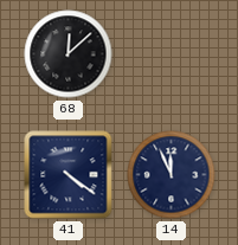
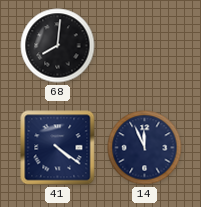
68: 12:08 -> 8:01 (58, 46)
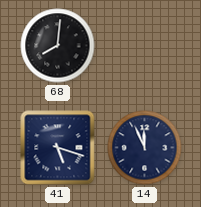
41: 4:21 -> 5:18 (58, 148)
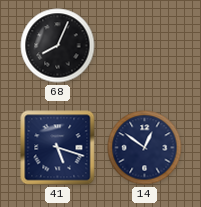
68: 8:01 -> 8:04 (58, 46)
14: 11:56 -> 12:51 (145, 148)
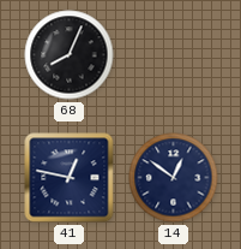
41: 5:18 -> 12:47 (70, 178)
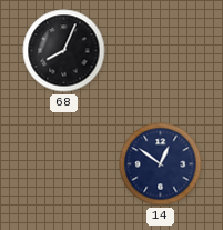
41: 12:47 -> none (70, 178)
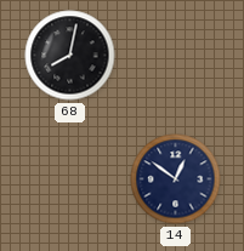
68: 8:04 -> 8:02 (70, 56)
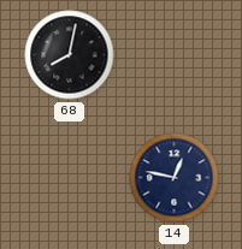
14: 12:51 -> 12:47 (175, 178)
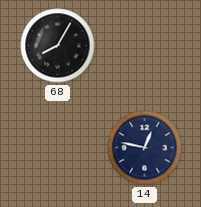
68: 8:02 -> 8:05 (58, 46)
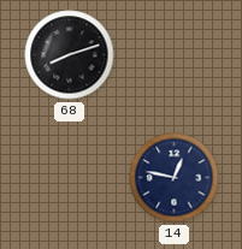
68: 8:05 -> 8:12 (70, 55)
